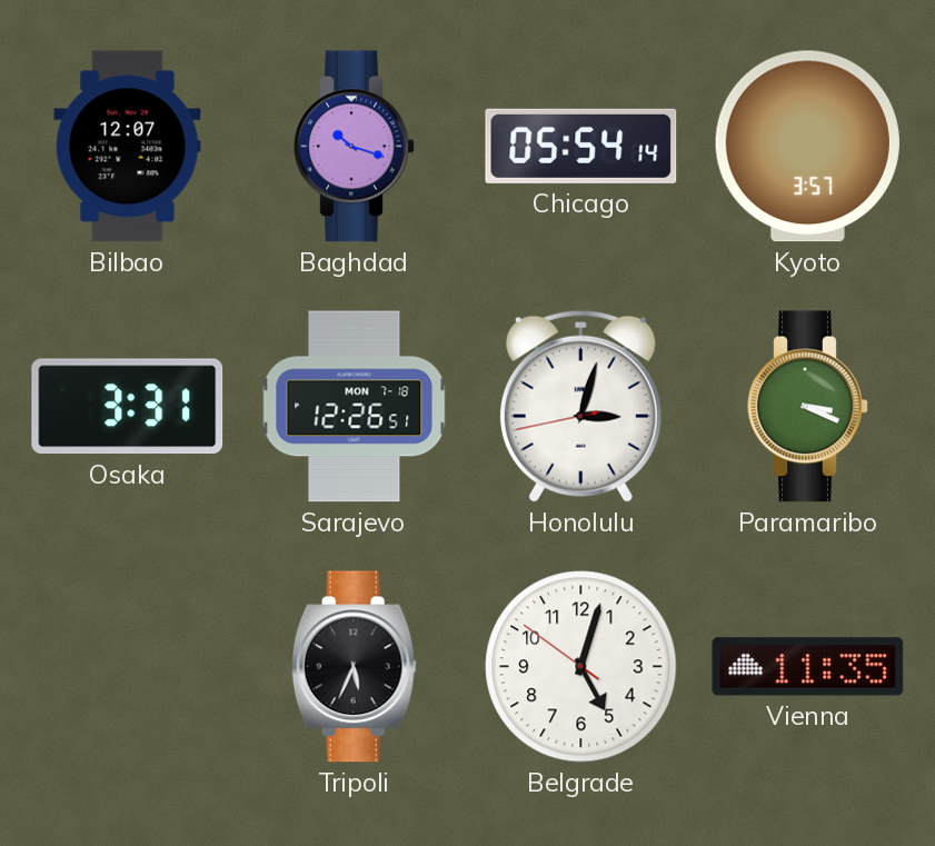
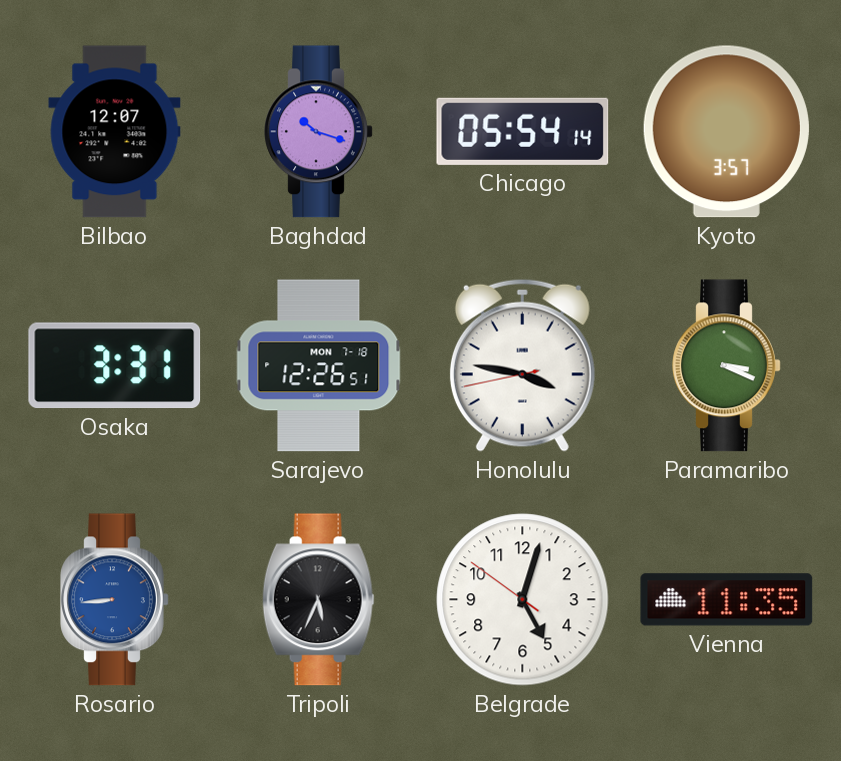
Honolulu: 3:02 -> 3:46 (522, 365)
Rosario: none -> 8:44 (115, 600)
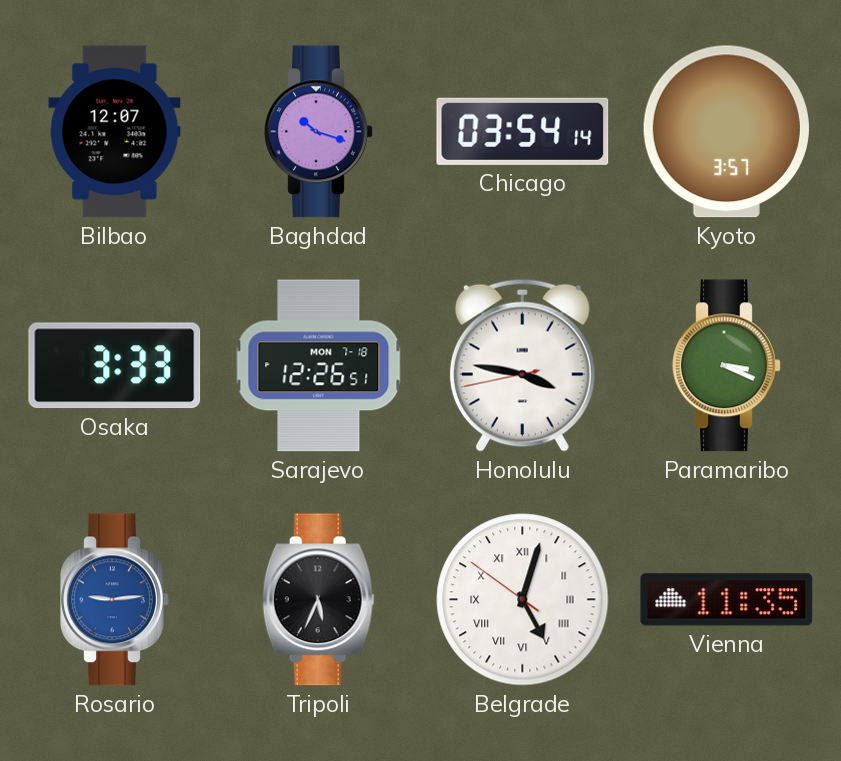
Chicago: 05:54 -> 03:54 (523, 131)
Osaka: 3:31 -> 3:33 (115, 366)
Rosario: 8:44 -> 9:14 (115, 600)
Belgrade numerals: Arabic -> Roman (523, 600)
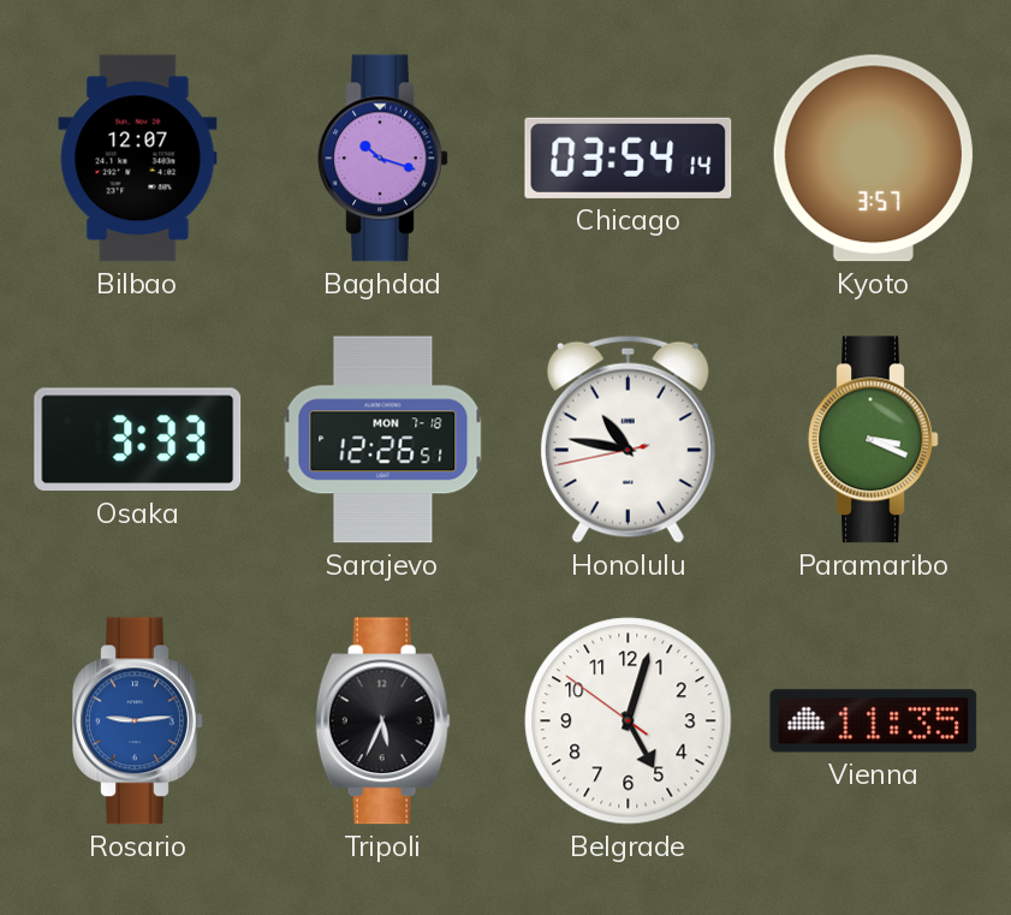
Honolulu: 3:46 -> 10:46 (628, 439)
Belgrade numerals: Roman -> Arabic (629, 721)
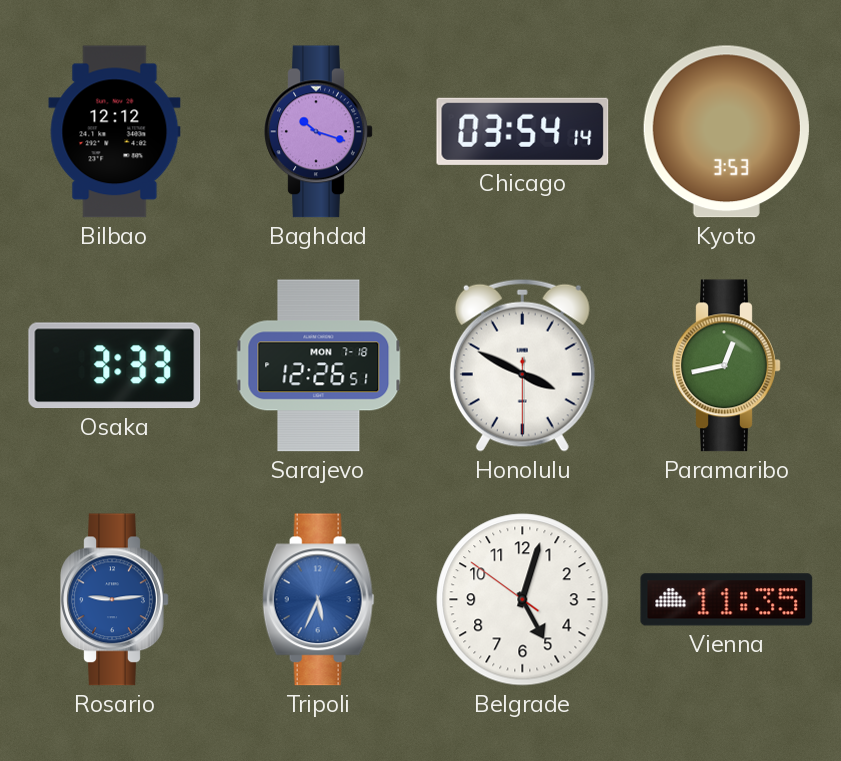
Bilbao: 12:07 -> 12:12 (115, 132)
Kyoto: 3:57 -> 3:53 (726, 132)
Honolulu: 10:46 -> 3:49 (522, 365)
Paramaribo: 3:19 -> 12:43 (727, 366)
Tripoli dial: black -> blue (318, 600)
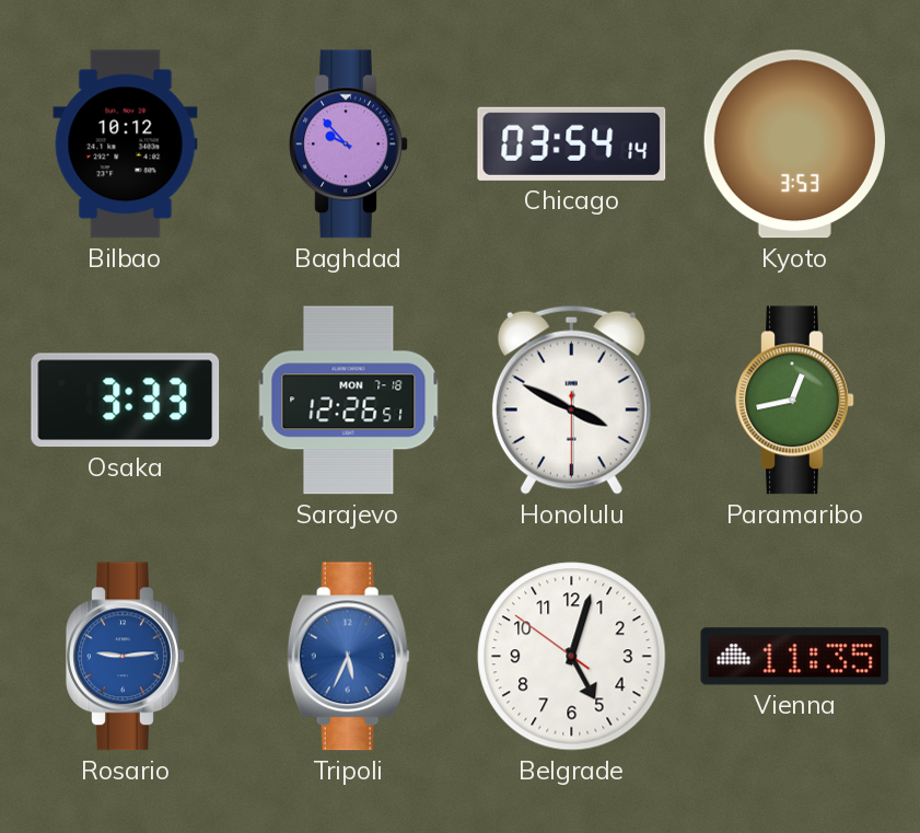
Bilbao: 12:12 -> 10:12 (126, 144)
Baghdad: 10:18 -> 9:53 (349, 144)
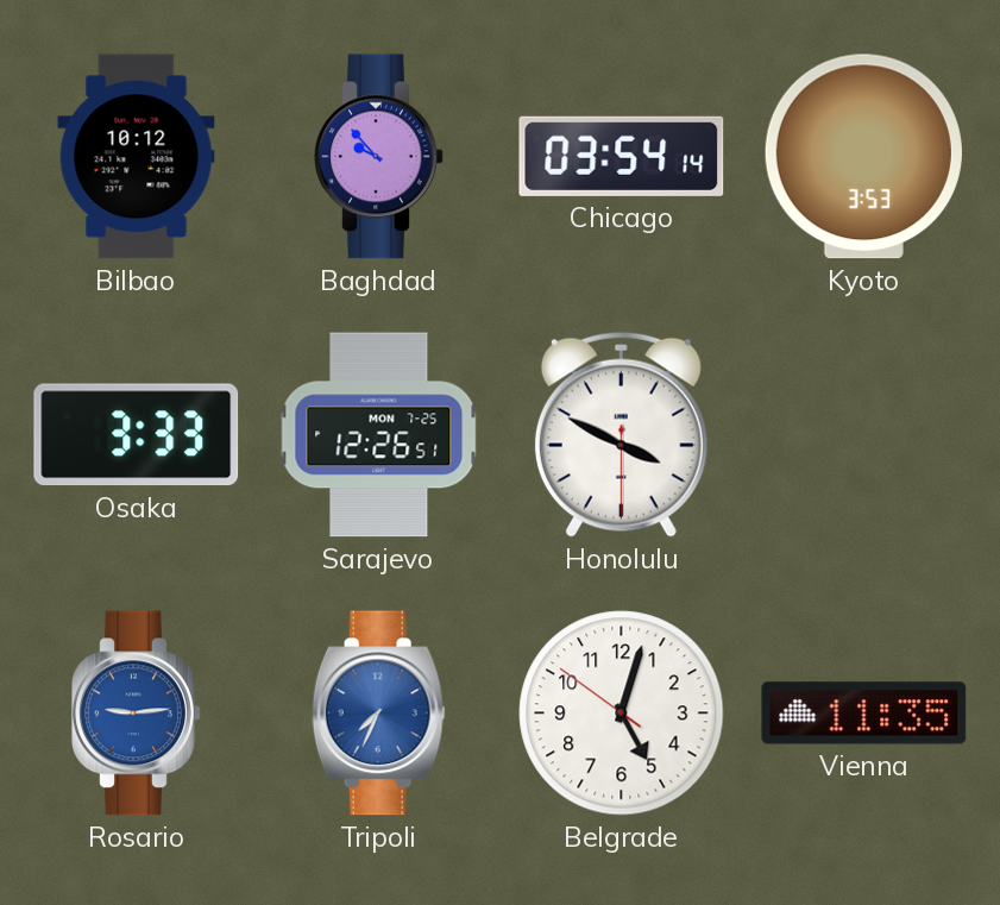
Sarajevo date: MON 7-18 -> MON 7-25 (379, 435)
Paramaribo: 12:43 -> none (795, 401)
Tripoli: 5:34 -> 7:34 (378, 714)
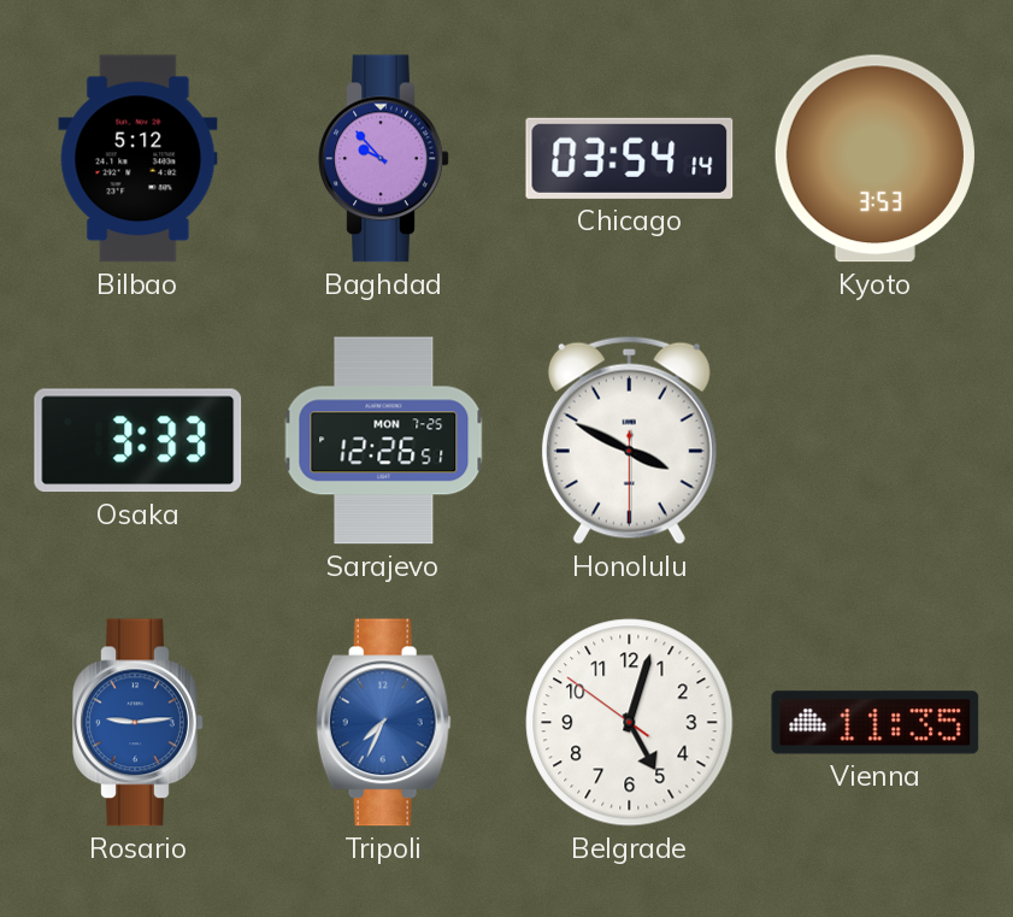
Bilbao: 10:12 -> 5:12 (139, 159)
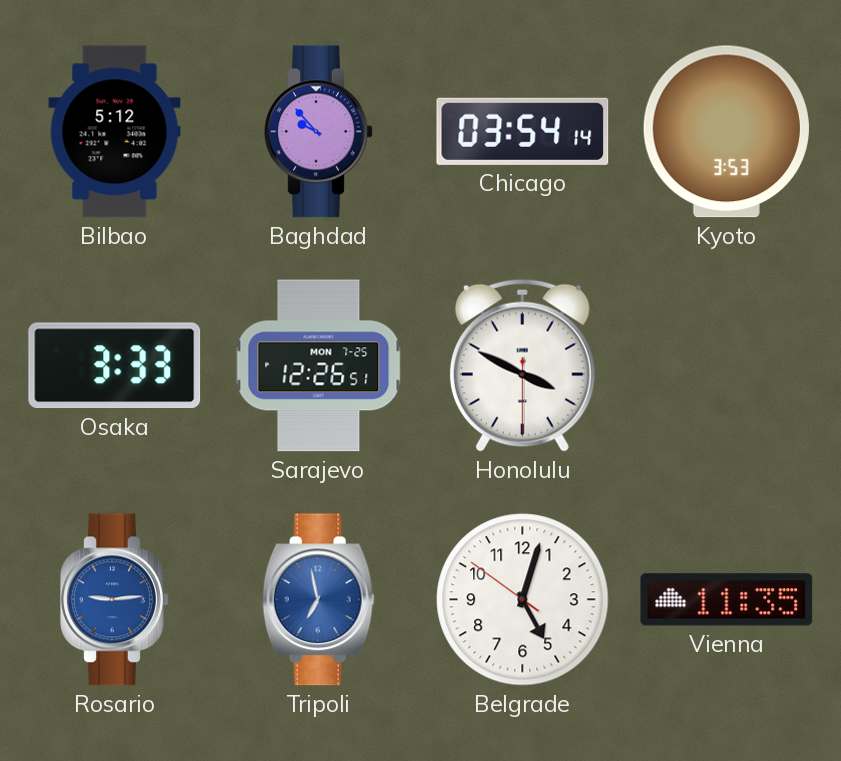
Tripoli: 7:34 -> 6:58 (318, 600)
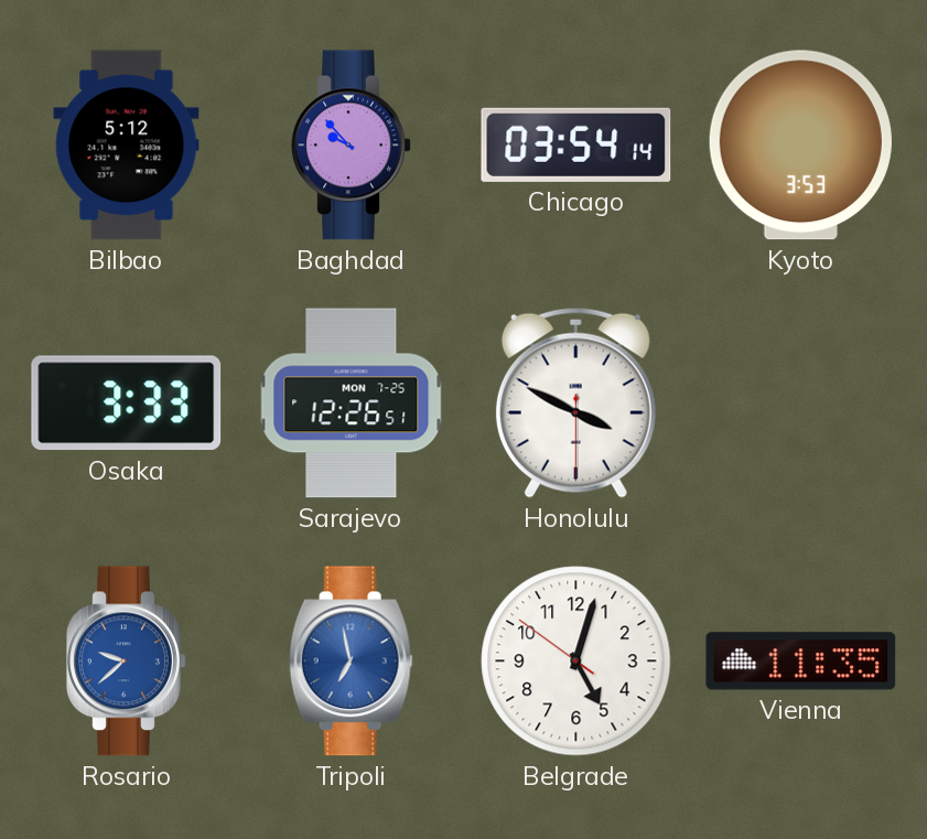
Rosario: 9:14 -> 9:38 (127, 661)
